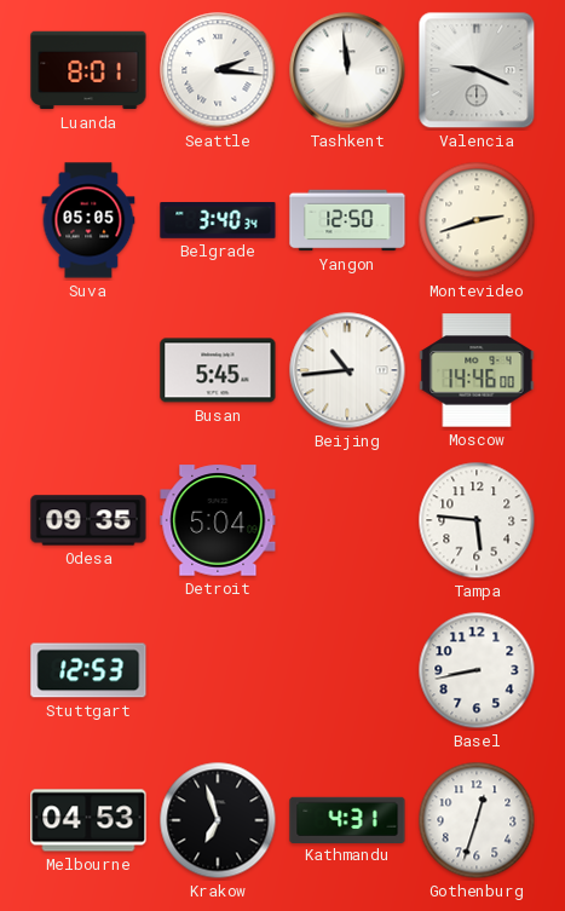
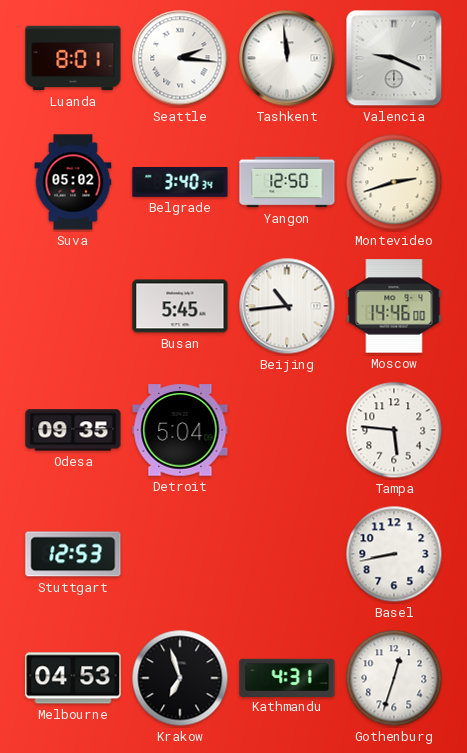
Suva: 05:05 -> 05:02 (73, 182)
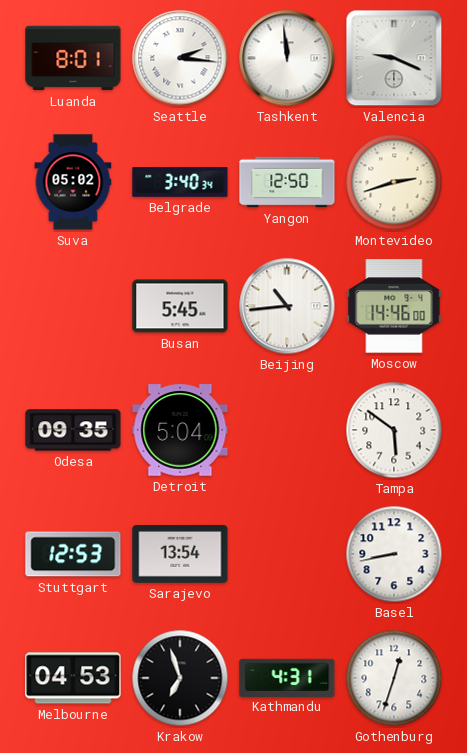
Tampa: 5:46 -> 5:51 (394, 430)
Sarajevo: none -> 13:54 (180, 554)
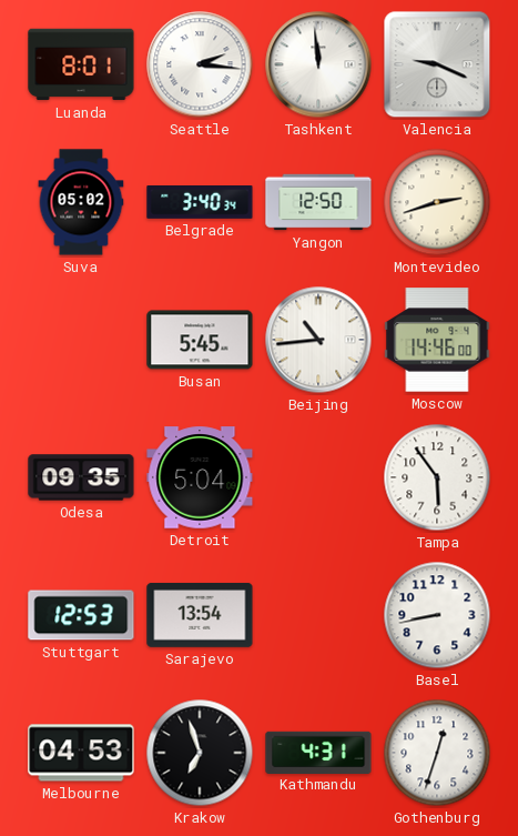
Tampa: 5:51 -> 5:54 (437, 477)
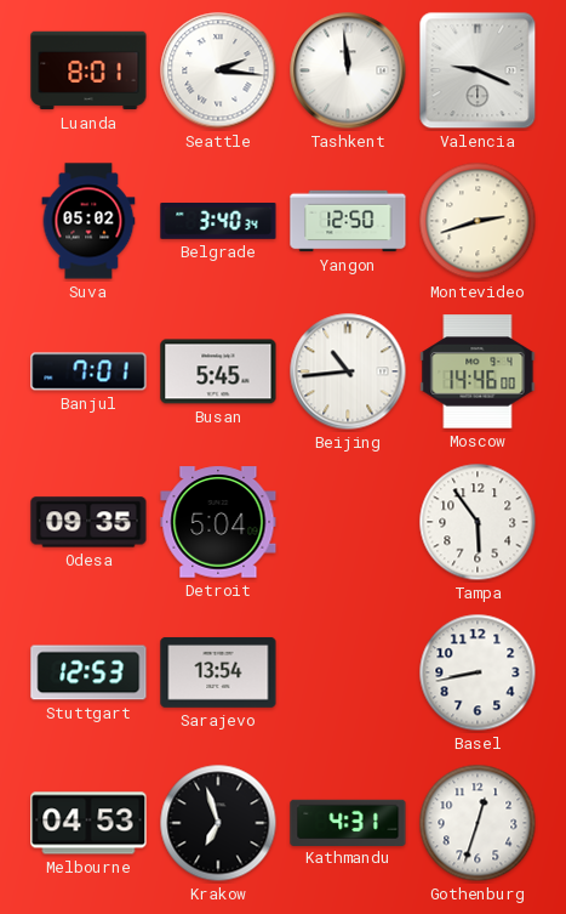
Banjul: none -> 7:01 (88, 371)
